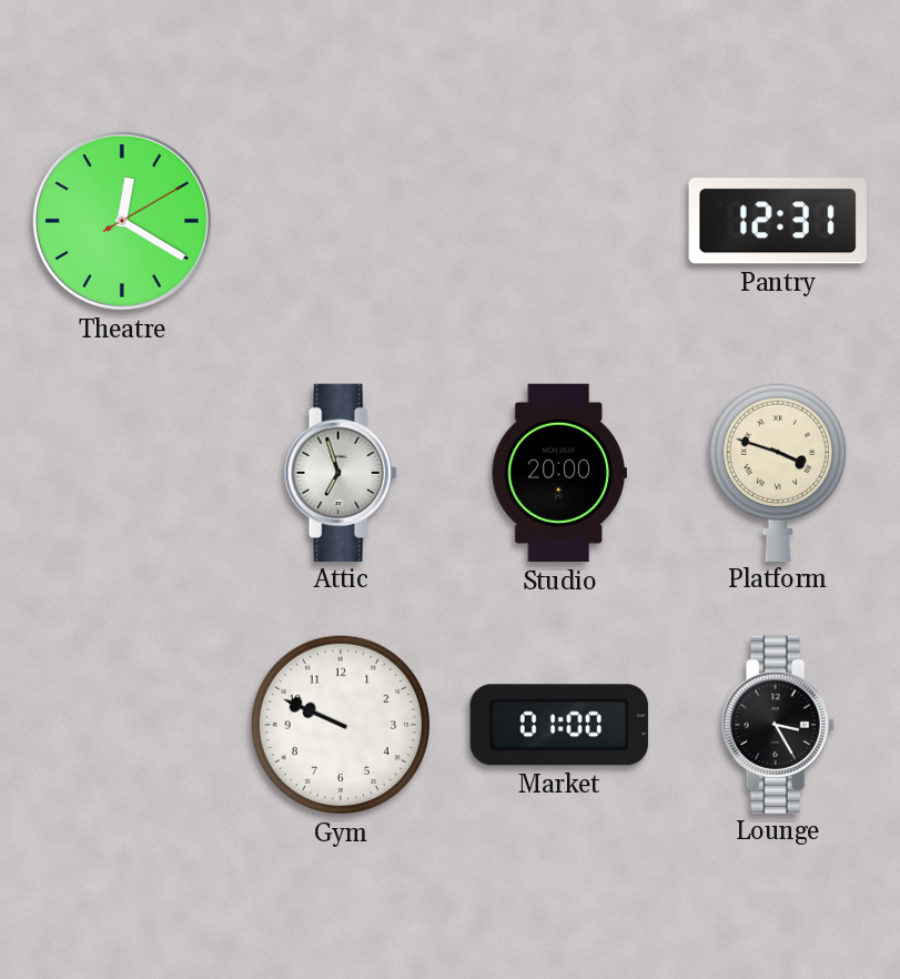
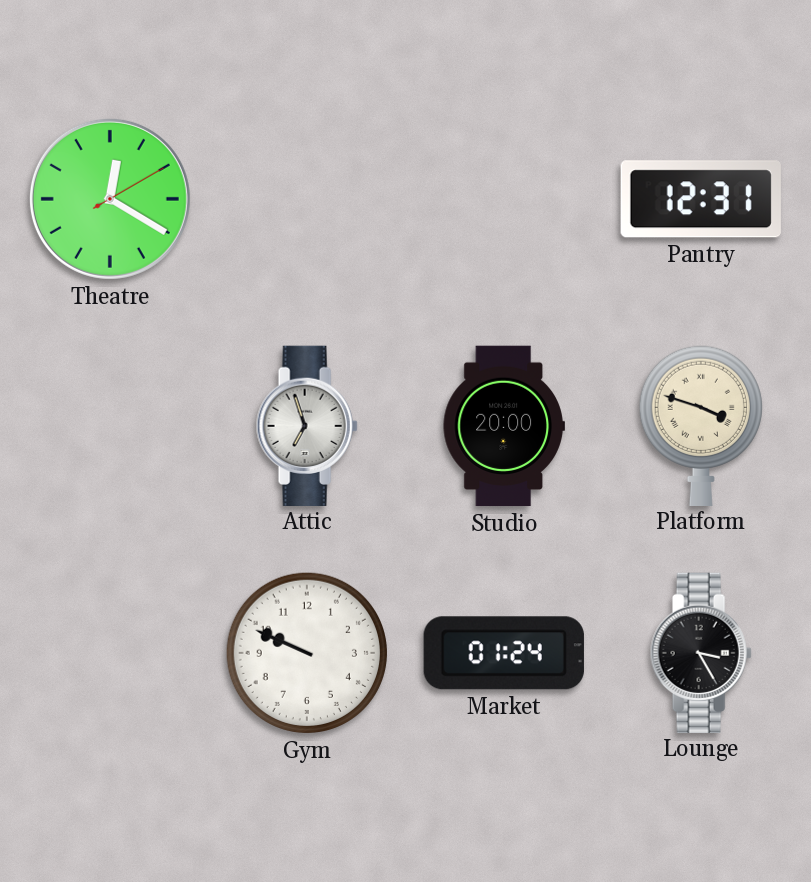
Market: 01:00 -> 01:24 (504, 653)
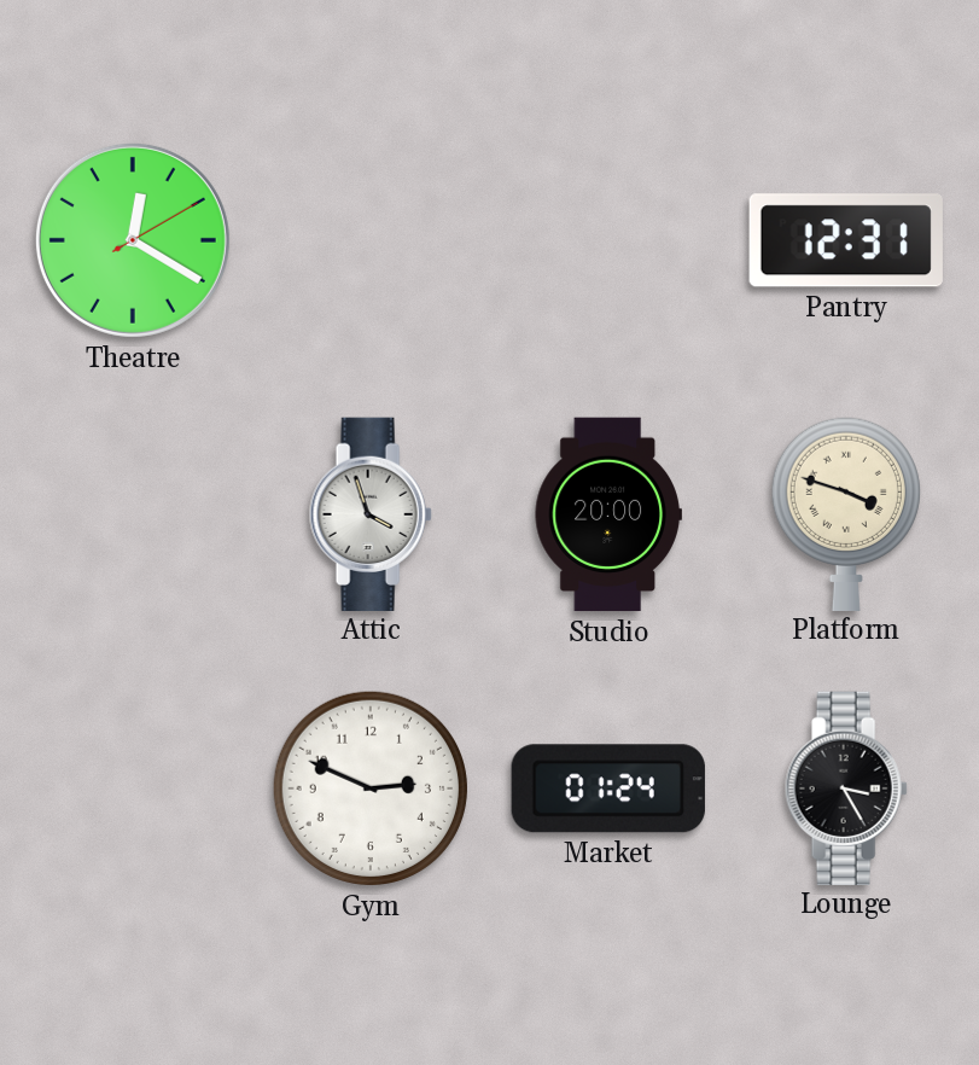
Attic: 6:57 -> 3:57 (371, 513)
Gym: 9:49 -> 2:49 (371, 788)
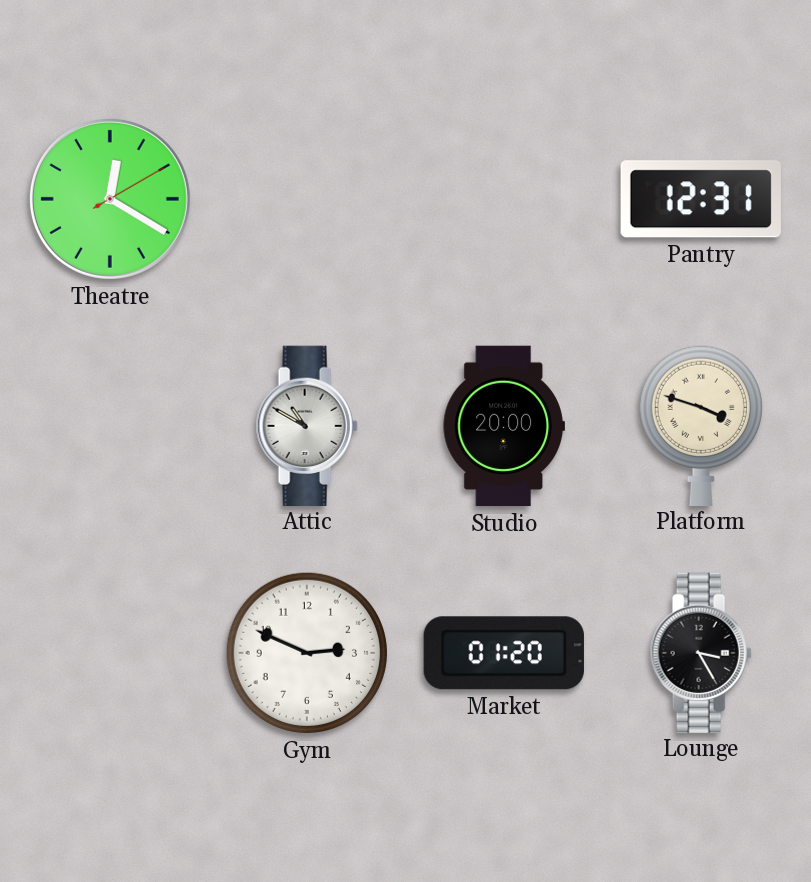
Attic: 3:57 -> 10:50 (307, 425)
Market: 01:24 -> 01:20 (504, 653)
